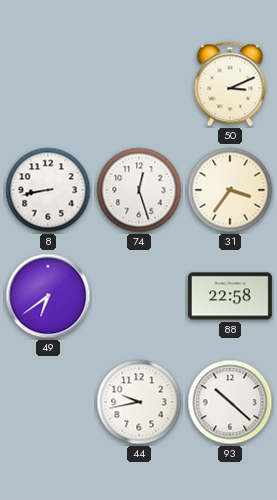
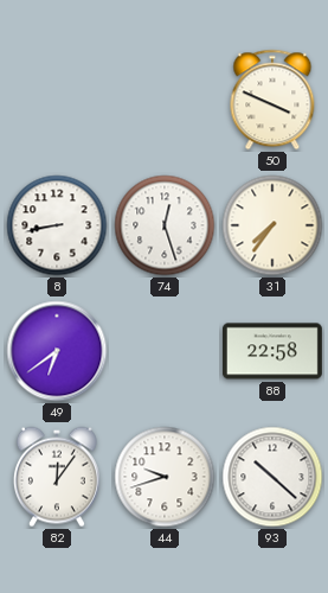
50: 3:11 -> 3:49 (272, 100)
31: 3:36 -> 7:36 (272, 225)
82: none -> 12:06 (57, 477)
44: 9:43 -> 9:42 (165, 477)
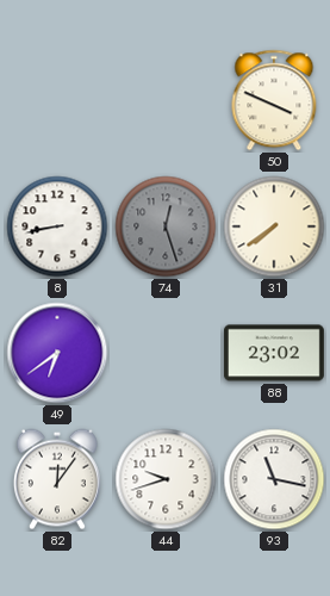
74 dial: white -> grey (166, 226)
31: 7:36 -> 7:39 (274, 226)
88: 22:58 -> 23:02 (274, 353)
93: 10:22 -> 11:17 (274, 479)
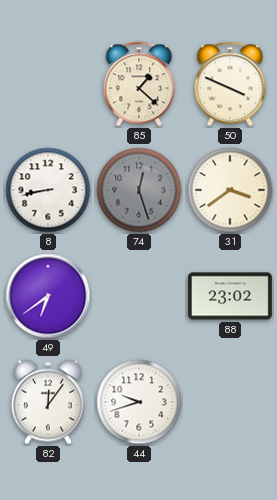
85: none -> 1:22 (139, 84)
31: 7:39 -> 3:39 (230, 190)
93: 11:17 -> none (274, 479)
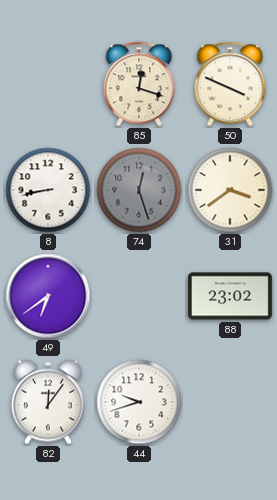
85: 1:22 -> 12:18 (139, 84)
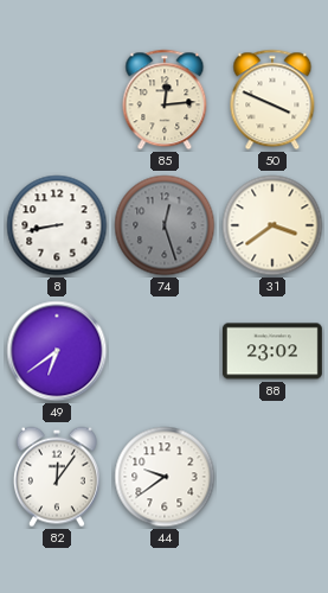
85: 12:18 -> 12:14 (165, 100)
44: 9:42 -> 9:39 (165, 477)
